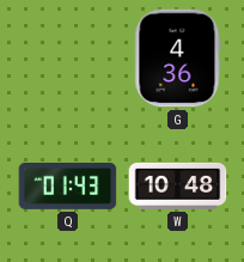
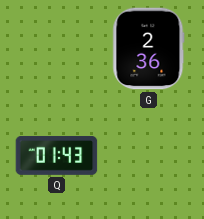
G: 4:36 -> 2:36 (149, 49)
W: 10:48 -> none (178, 185)
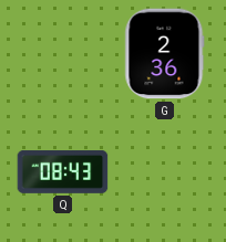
Q: 01:43 -> 08:43 (63, 172)
